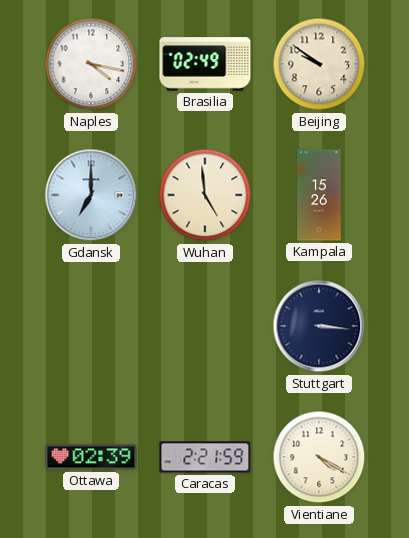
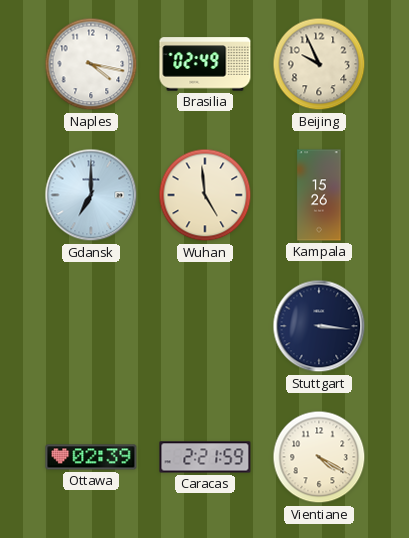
Beijing: 9:51 -> 9:56 (319, 64)
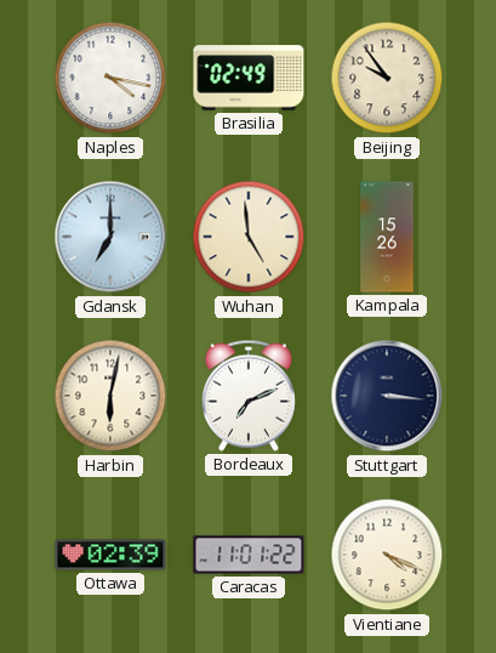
Beijing: 9:56 -> 9:54 (387, 78)
Harbin: none -> 6:02 (110, 396)
Bordeaux: none -> 7:11 (249, 396)
Caracas: 2:21 -> 11:01 (249, 555)
Vientiane: 4:20 -> 4:19 (387, 555)
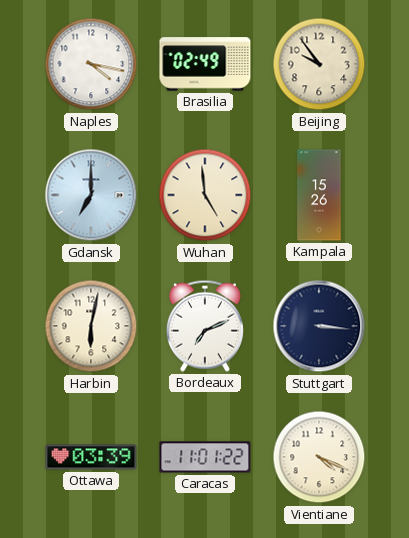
Ottawa: 02:39 -> 03:39 (91, 457)
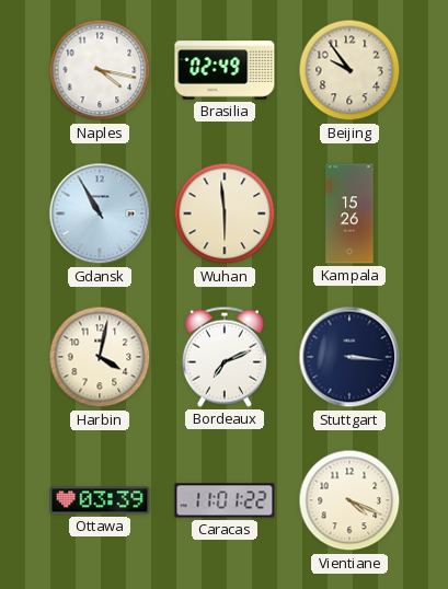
Gdansk: 7:00 -> 10:55 (100, 213)
Wuhan: 4:59 -> 5:59 (225, 213)
Harbin: 6:02 -> 4:02 (100, 357)
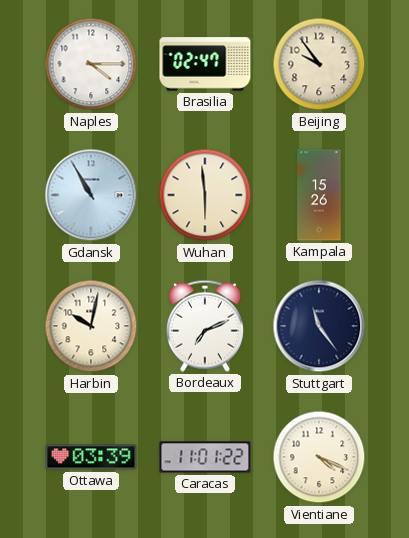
Naples: 4:17 -> 4:15 (91, 64)
Brasilia: 02:49 -> 02:47 (205, 64)
Harbin: 4:02 -> 10:02 (91, 326)
Stuttgart: 3:16 -> 11:24 (319, 326)
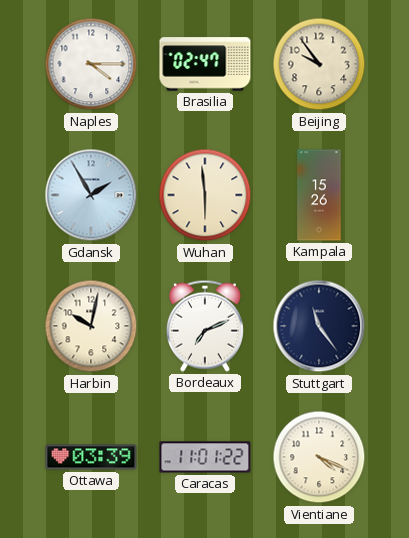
Gdansk: 10:55 -> 1:55 (91, 195)
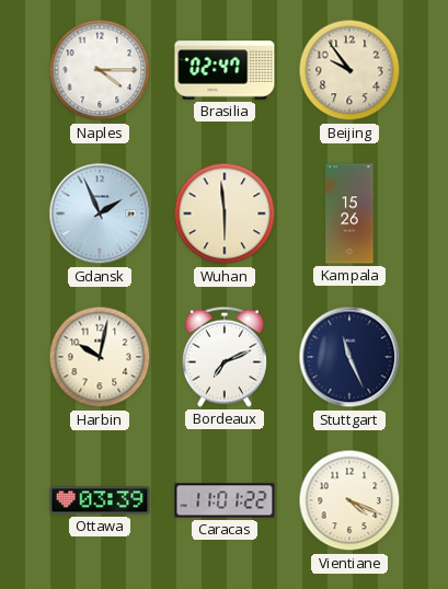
Gdansk: 1:55 -> 1:56 (100, 213)
Stuttgart: 11:24 -> 11:26 (349, 357)
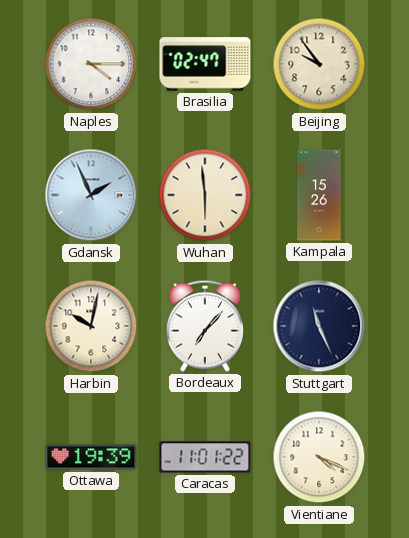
Bordeaux: 7:11 -> 7:07 (205, 326)
Ottawa: 03:39 -> 19:39 (91, 457)
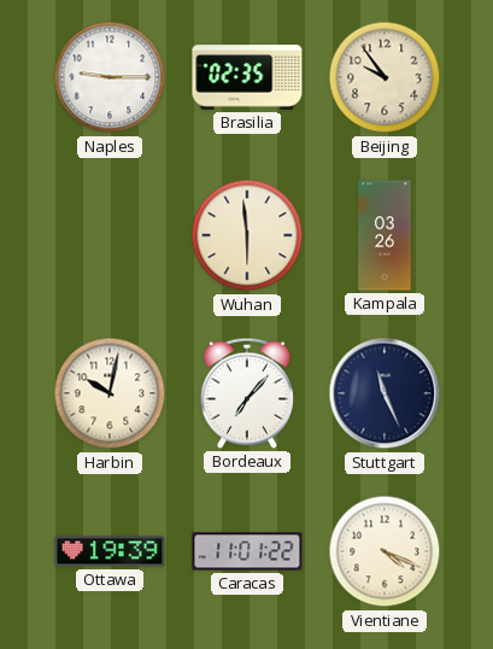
Naples: 4:15 -> 9:15 (110, 77)
Brasilia: 02:47 -> 02:35 (247, 77)
Gdansk: 1:56 -> none (91, 195)
Kampala: 15:26 -> 03:26 (385, 235)
